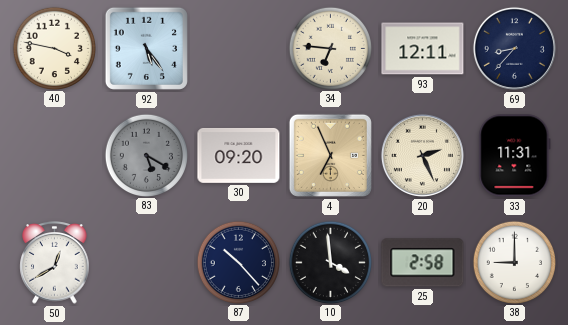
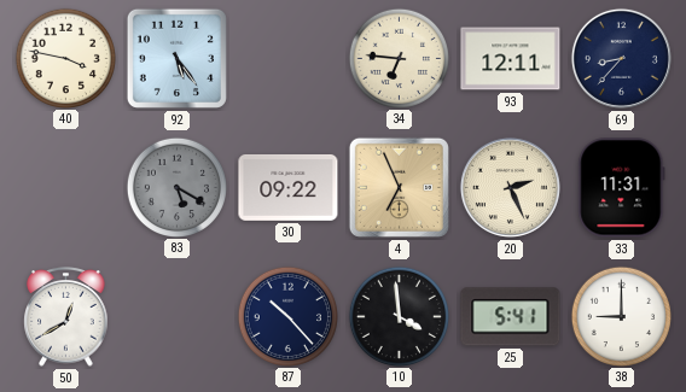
30: 09:20 -> 09:22 (289, 187)
25: 2:58 -> 5:41 (511, 317)
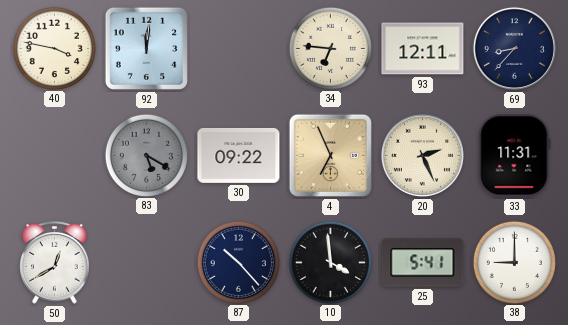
92: 5:24 -> 12:01 (146, 48)
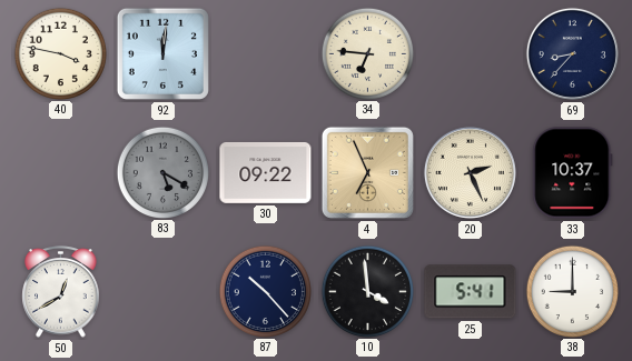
93: 12:11 -> none (423, 49)
33: 11:31 -> 10:37 (573, 173)
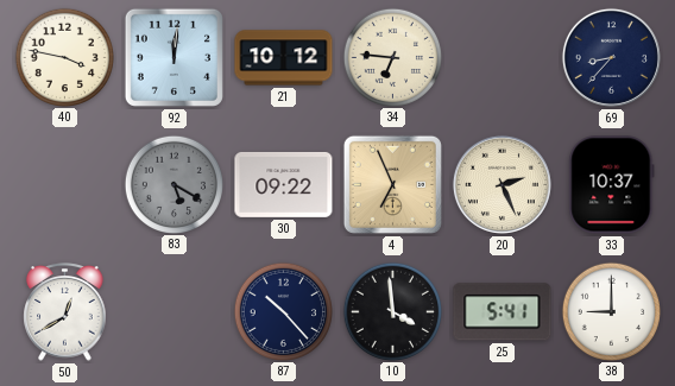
21: none -> 10:12 (284, 58)
